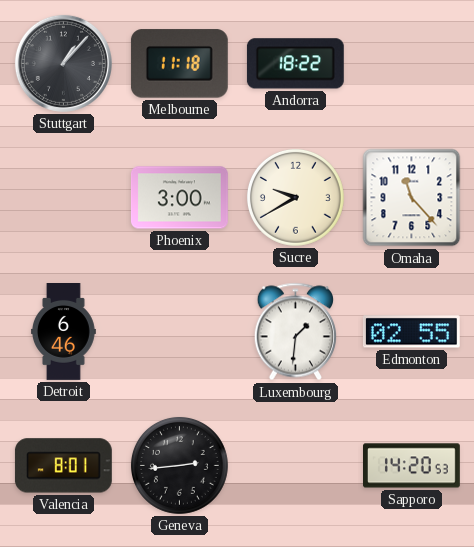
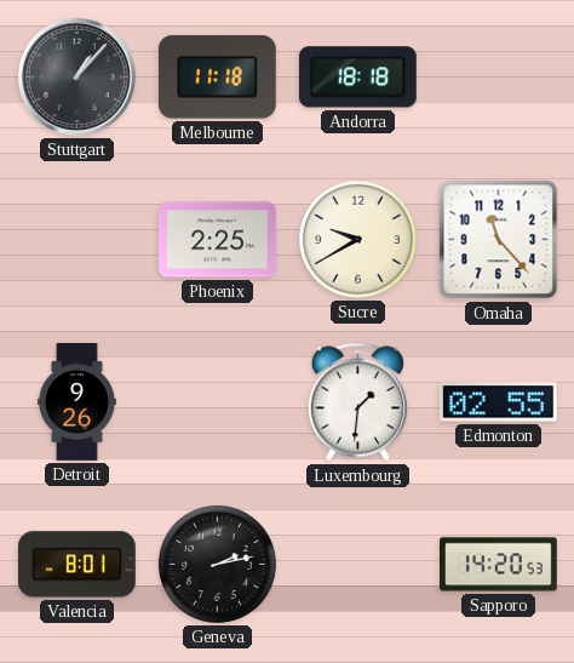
Andorra: 18:22 -> 18:18 (357, 78)
Phoenix: 3:00 -> 2:25 (218, 240)
Detroit: 6:46 -> 9:26 (76, 402)
Geneva: 2:44 -> 2:13 (217, 564)
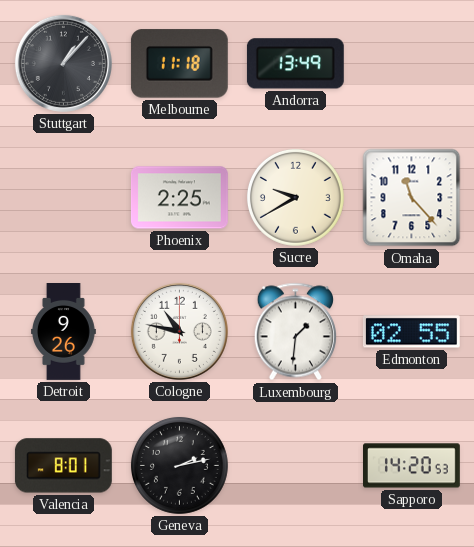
Andorra: 18:18 -> 13:49 (295, 64)
Cologne: none -> 10:47 (179, 331)
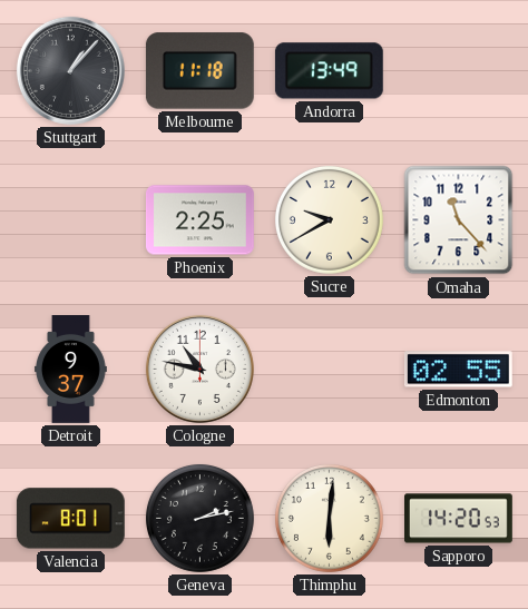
Detroit: 9:26 -> 9:37 (70, 370)
Luxembourg: 1:31 -> none (295, 332)
Thimphu: none -> 6:01 (329, 518)
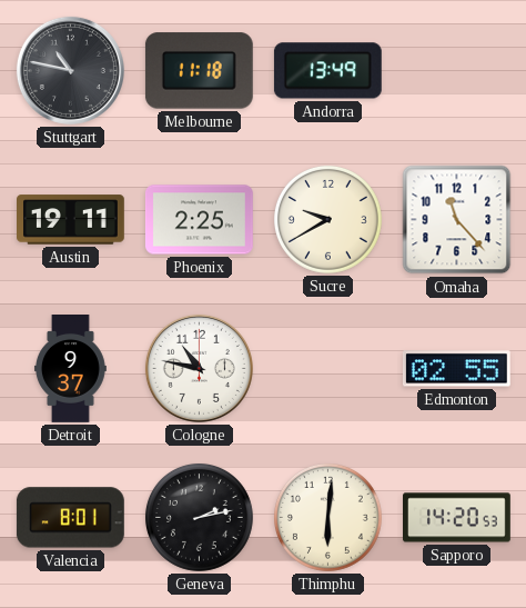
Stuttgart: 1:07 -> 10:47 (70, 70)
Austin: none -> 19:11 (71, 220)
